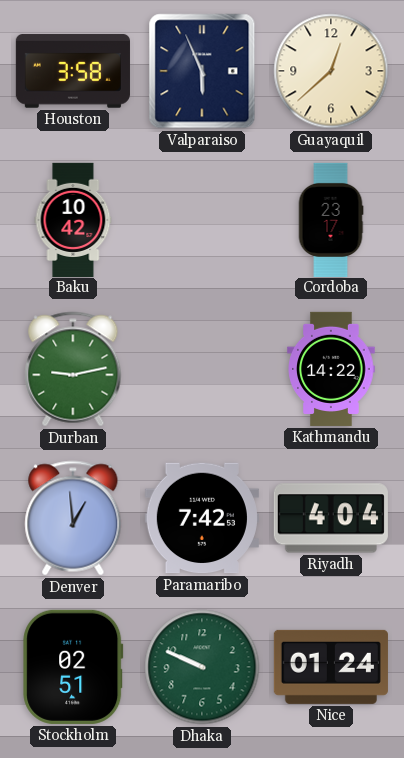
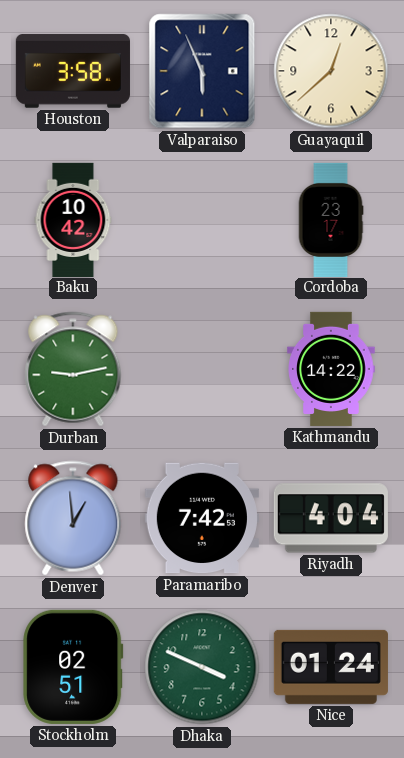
Dhaka: 9:49 -> 3:49 (202, 667)
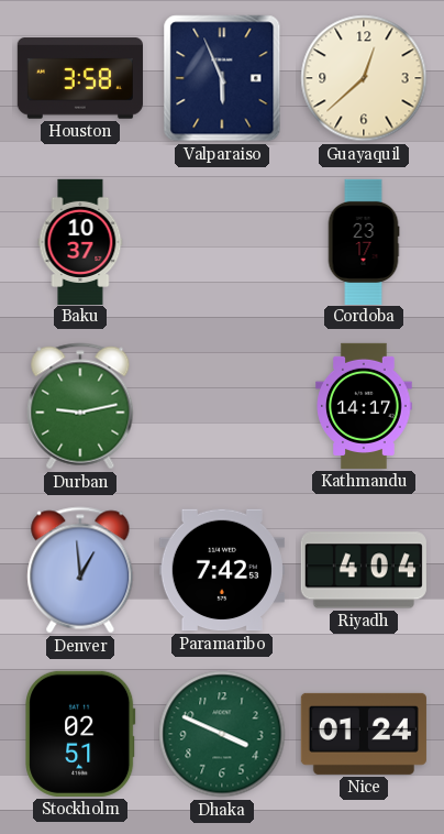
Baku: 10:42 -> 10:37 (80, 241)
Kathmandu: 14:22 -> 14:17 (364, 406)
